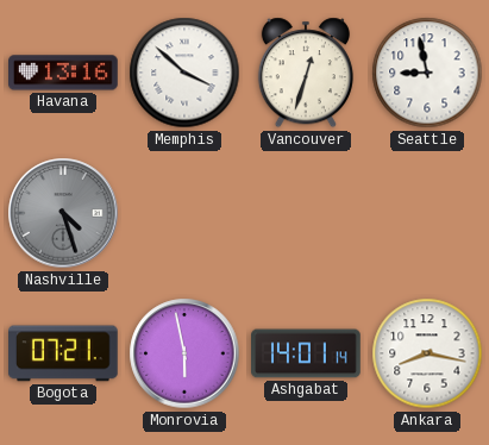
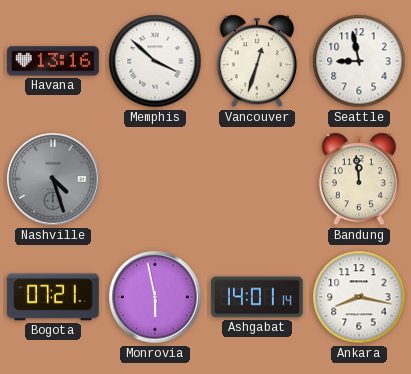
Bandung: none -> 11:59 (359, 179)
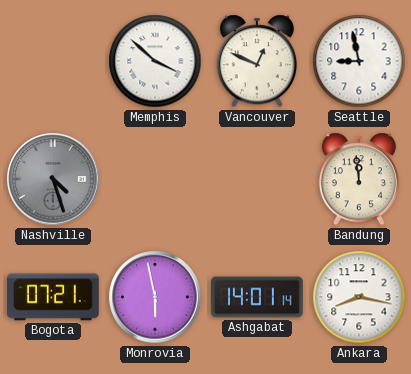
Havana: 13:16 -> none (53, 61)
Vancouver: 12:33 -> 12:49 (257, 61)
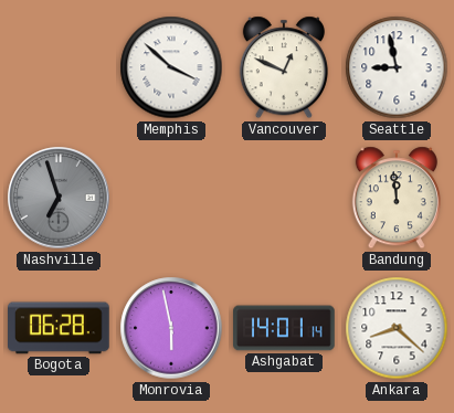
Nashville: 4:27 -> 6:57 (59, 198)
Bogota: 07:21 -> 06:28 (60, 328)
Ankara: 8:17 -> 8:22 (397, 328)
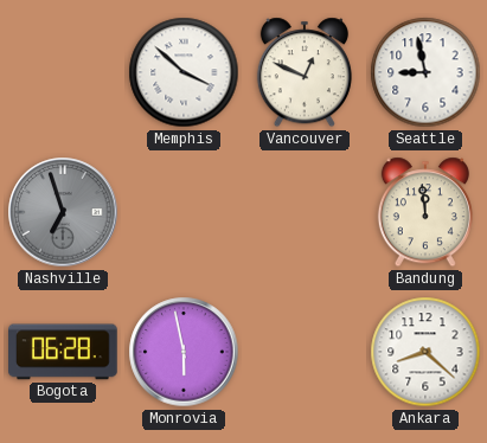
Ashgabat: 14:01 -> none (284, 328)
